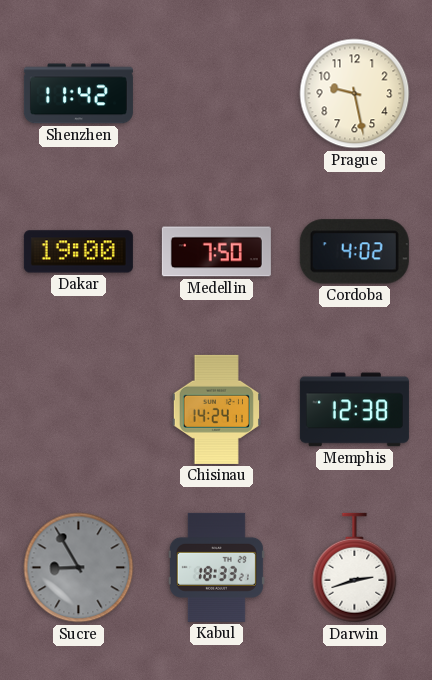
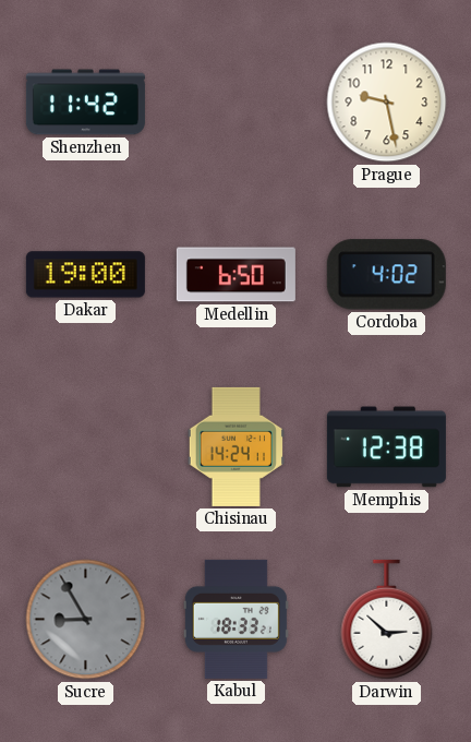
Medellin: 7:50 -> 6:50 (235, 275)
Darwin: 2:42 -> 2:52 (387, 620)
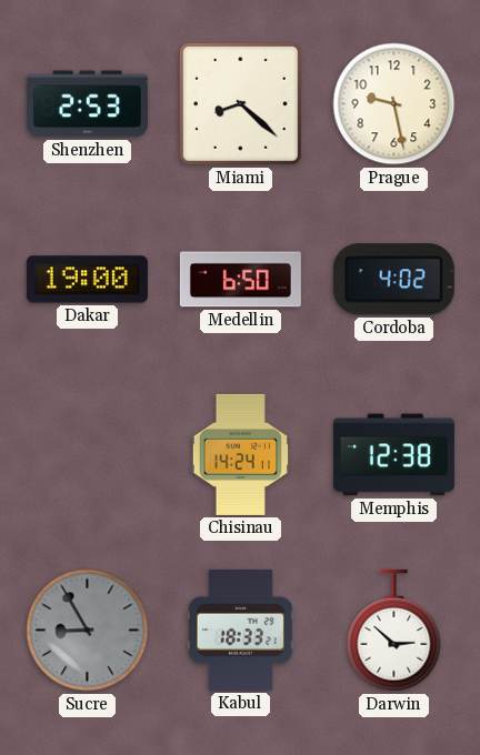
Shenzhen: 11:42 -> 2:53 (87, 104)
Miami: none -> 8:22 (240, 103)
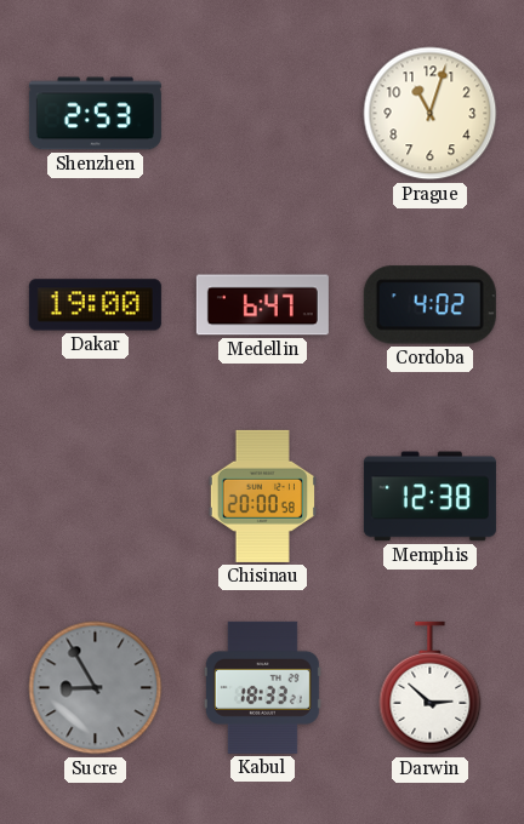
Miami: 8:22 -> none (240, 103)
Prague: 9:28 -> 11:03 (431, 114)
Medellin: 6:50 -> 6:47 (262, 305)
Chisinau: 14:24 -> 20:00 (262, 496)
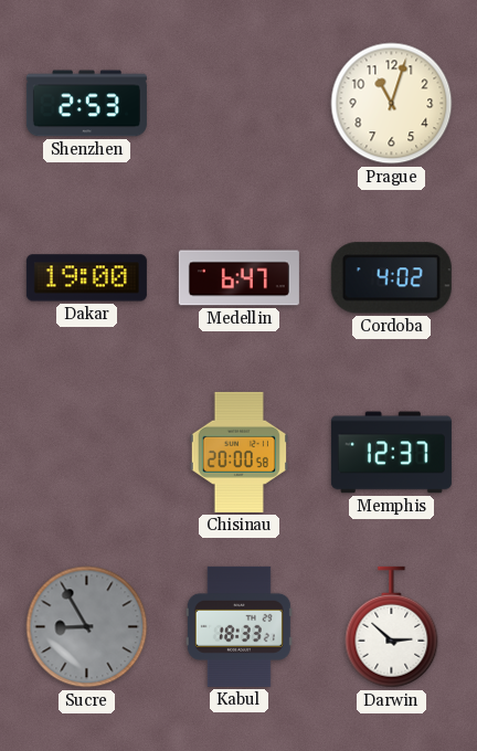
Memphis: 12:38 -> 12:37 (391, 453)
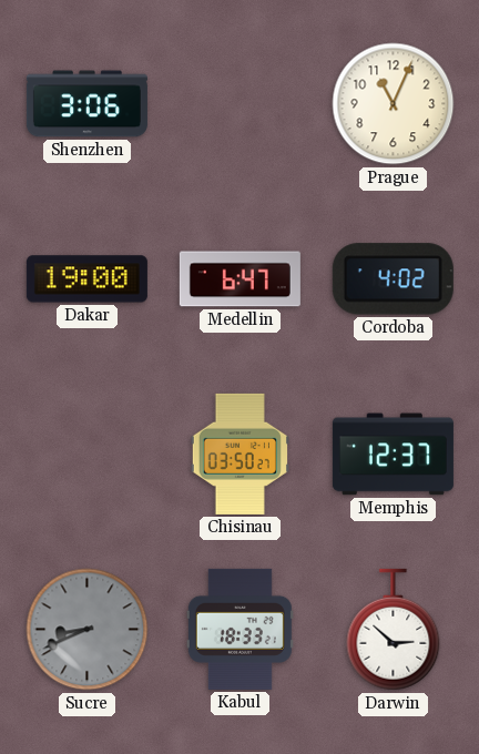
Shenzhen: 2:53 -> 3:06 (86, 104)
Prague: 11:03 -> 11:04 (394, 104)
Chisinau: 20:00 -> 03:50 (239, 454)
Sucre: 8:55 -> 8:41 (88, 630)
